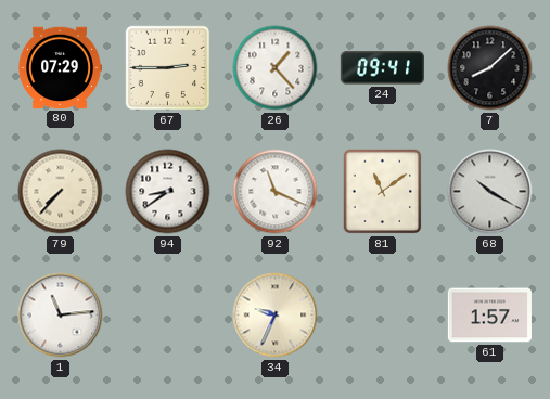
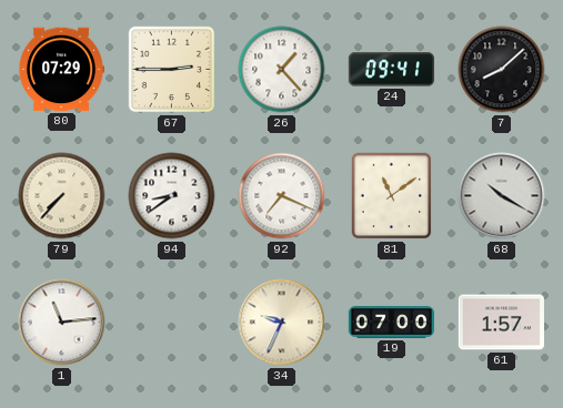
92: 11:19 -> 7:19 (282, 196)
19: none -> 07:00 (391, 323)
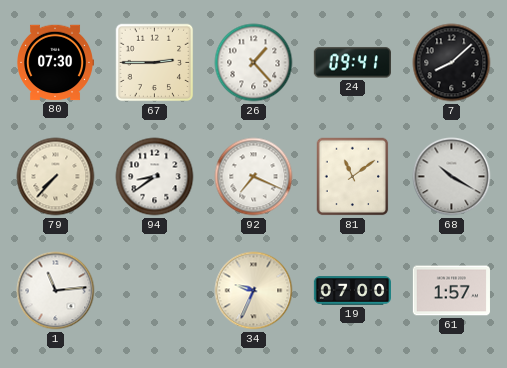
80: 07:29 -> 07:30 (56, 63)
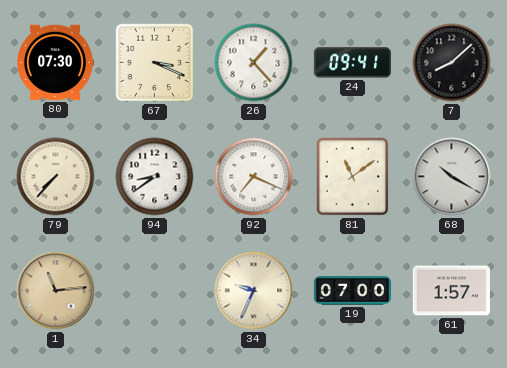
67: 2:45 -> 3:19 (155, 63)
1 dial: white -> champagne (56, 291)
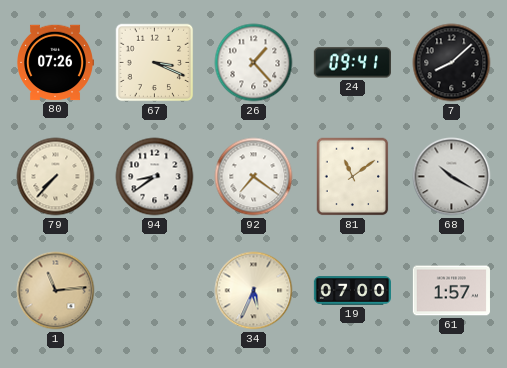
80: 07:30 -> 07:26 (56, 63)
92: 7:19 -> 7:21 (254, 177)
34: 9:34 -> 5:34 (254, 291)
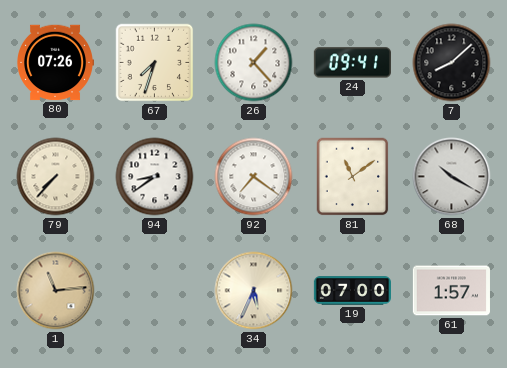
67: 3:19 -> 7:33 (155, 63)
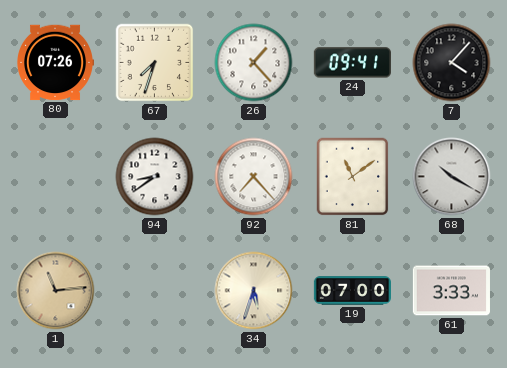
7: 8:08 -> 4:07 (452, 63)
79: 7:37 -> none (56, 177)
92: 7:21 -> 7:23 (254, 177)
34: 5:34 -> 5:33 (254, 291)
61: 1:57 -> 3:33 (451, 291)
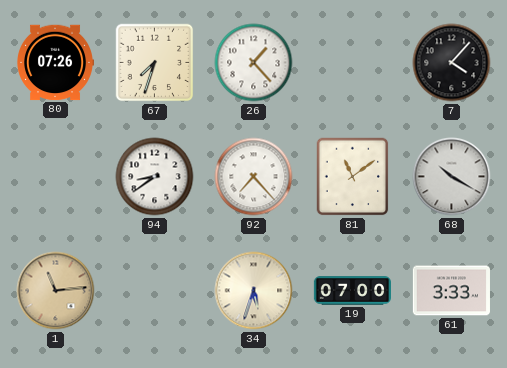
24: 09:41 -> none (352, 63)
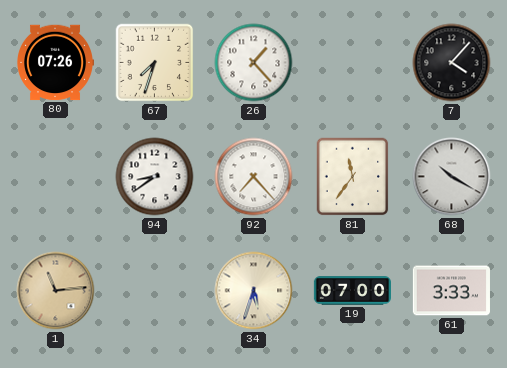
81: 11:09 -> 11:36 (353, 177)
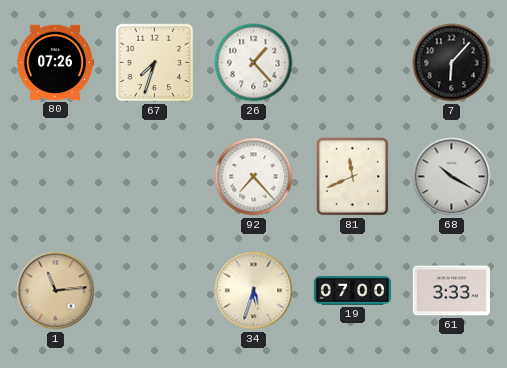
7: 4:07 -> 6:07 (452, 63)
94: 8:39 -> none (155, 177)
81: 11:36 -> 11:41 (353, 177)
